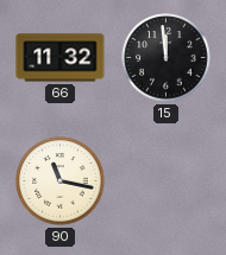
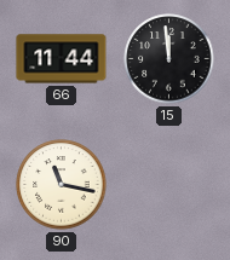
66: 11:32 -> 11:44 (62, 59)
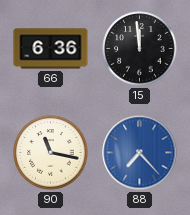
66: 11:44 -> 6:36 (51, 49)
88: none -> 7:23 (140, 153)
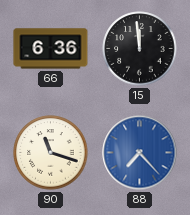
90: 11:17 -> 11:18 (51, 153)
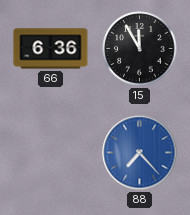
15: 11:59 -> 11:55 (140, 49)
90: 11:18 -> none (51, 153)
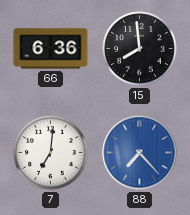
15: 11:55 -> 7:59 (140, 49)
7: none -> 7:01 (51, 153)
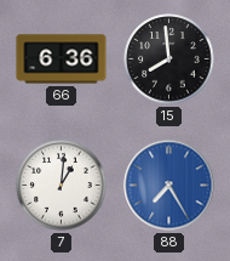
7: 7:01 -> 1:01 (62, 186)
88: 7:23 -> 7:25 (169, 186)
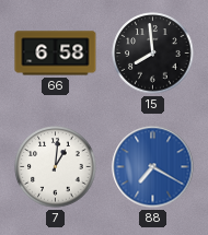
66: 6:36 -> 6:58 (56, 54)
88: 7:25 -> 7:20 (153, 167)
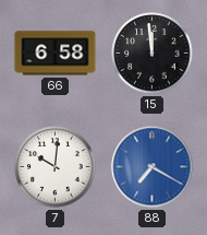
15: 7:59 -> 11:59 (153, 54)
7: 1:01 -> 10:01 (56, 167)
